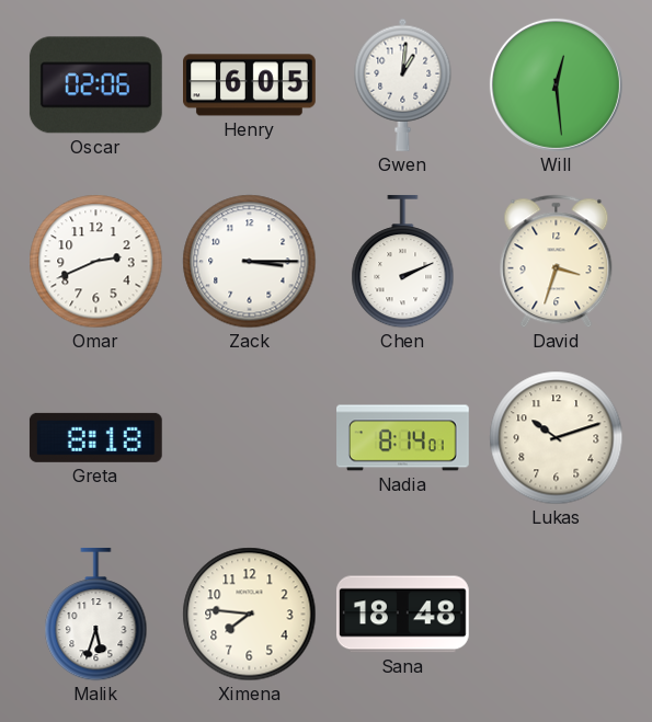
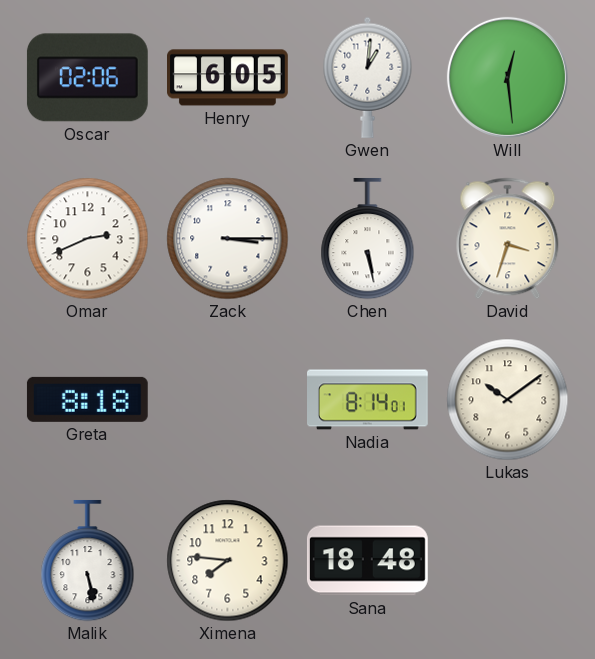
Chen: 2:11 -> 5:28 (368, 239)
Lukas: 10:12 -> 10:09 (508, 400)
Malik: 5:33 -> 5:28 (88, 561)
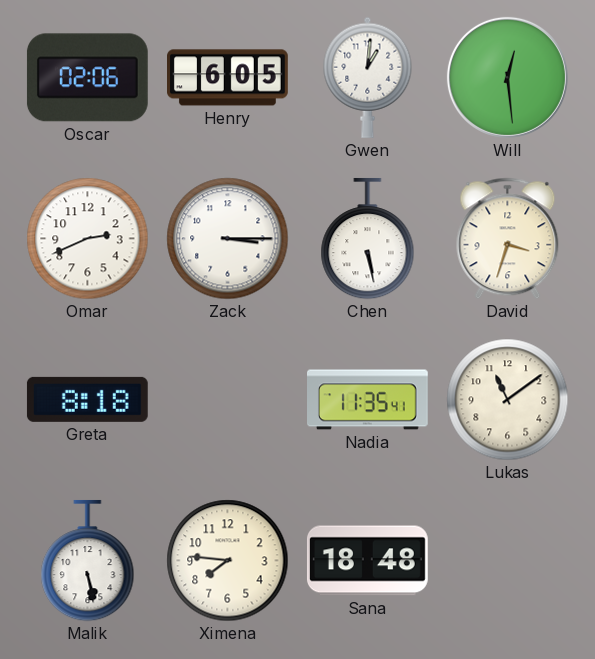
Nadia: 8:14 -> 11:35 (368, 400)
Lukas: 10:09 -> 11:09 (508, 400)
